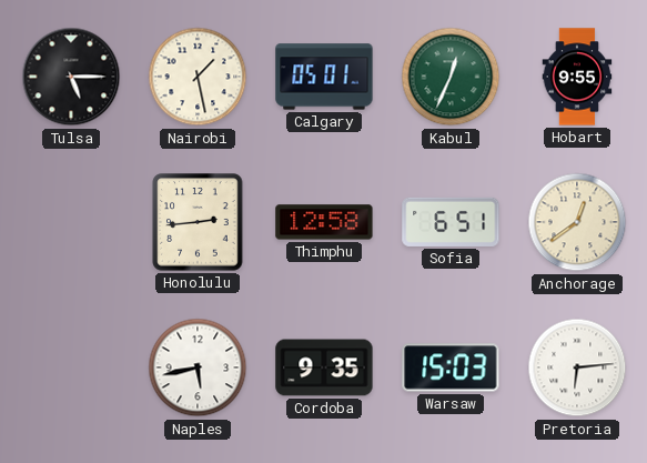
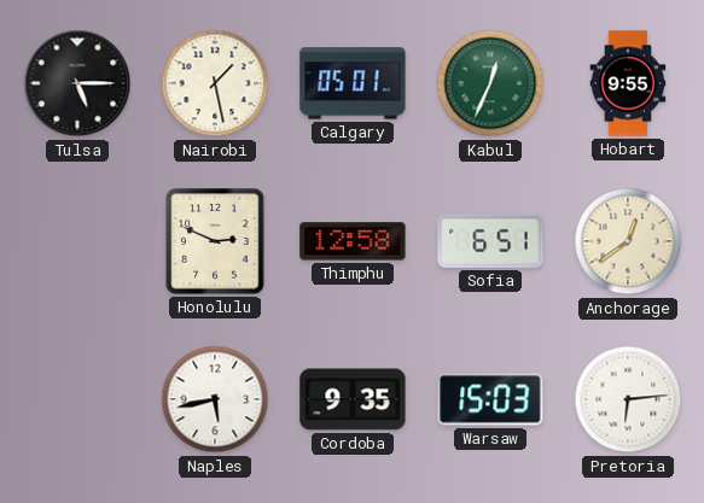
Honolulu: 2:44 -> 2:49 (215, 241)
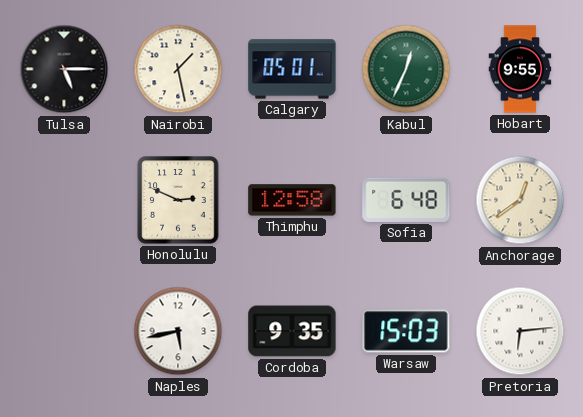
Sofia: 6:51 -> 6:48 (406, 200)
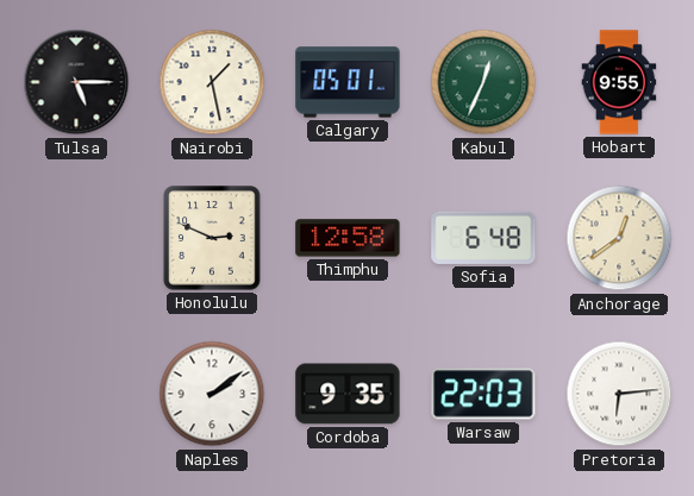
Naples: 5:43 -> 2:09 (212, 394)
Warsaw: 15:03 -> 22:03 (483, 394)
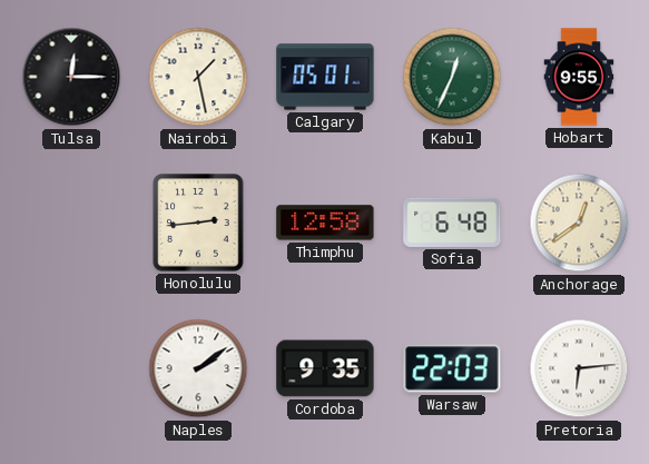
Tulsa: 5:15 -> 12:15 (71, 77)
Honolulu: 2:49 -> 2:44 (198, 223)
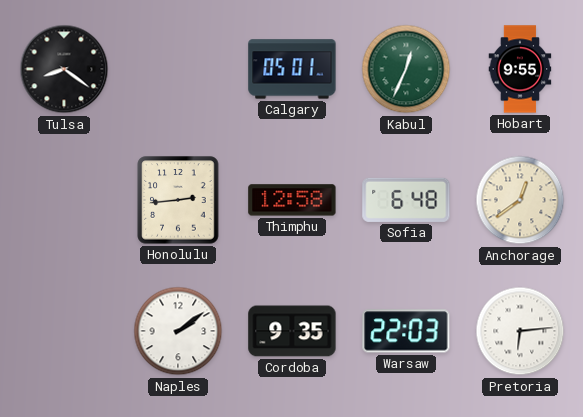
Tulsa: 12:15 -> 8:21 (64, 69)
Nairobi: 1:28 -> none (198, 77)
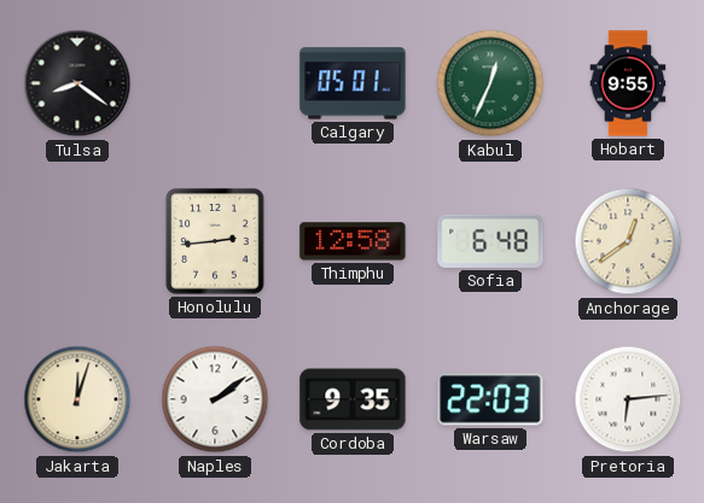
Jakarta: none -> 12:03 (77, 399)
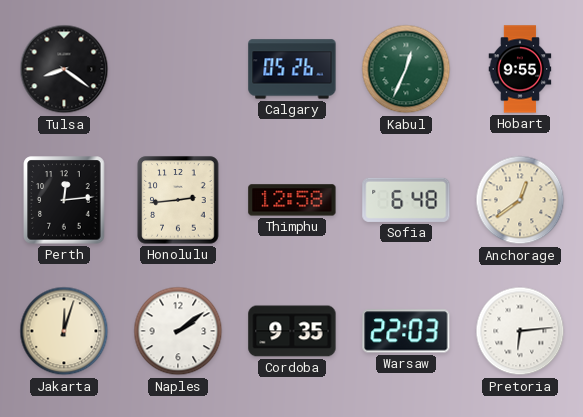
Calgary: 05:01 -> 05:26 (292, 69)
Perth: none -> 12:14 (64, 200)
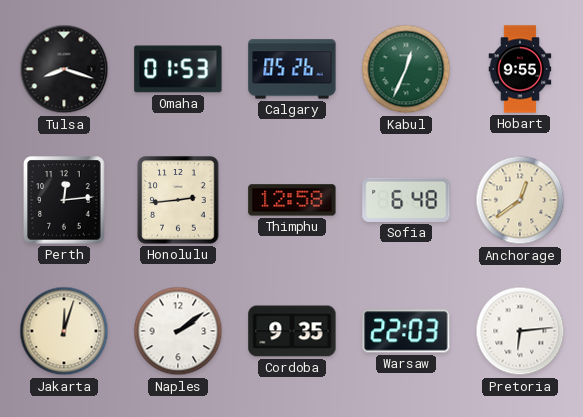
Tulsa: 8:21 -> 8:18 (64, 69)
Omaha: none -> 01:53 (178, 69)
